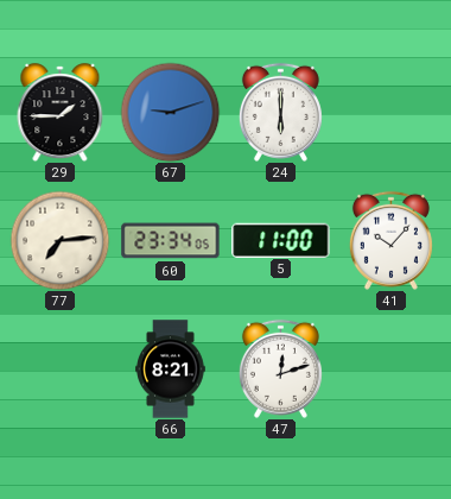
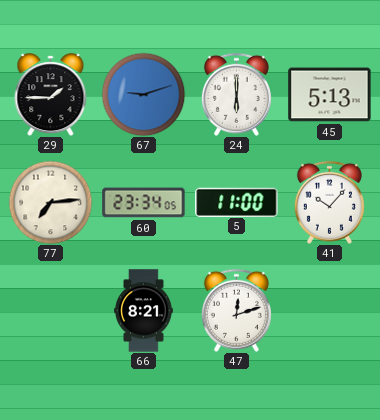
45: none -> 5:13 (330, 95)
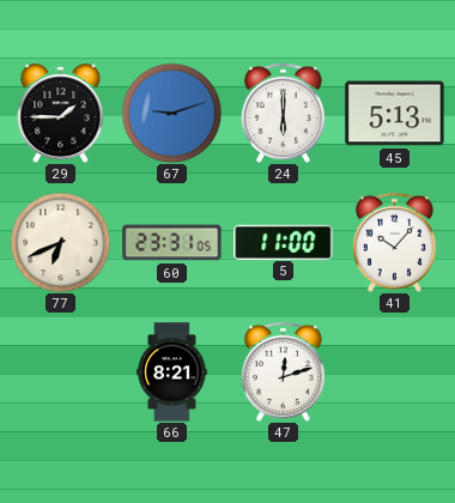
77: 7:14 -> 6:41 (60, 242)
60: 23:34 -> 23:31 (172, 243)
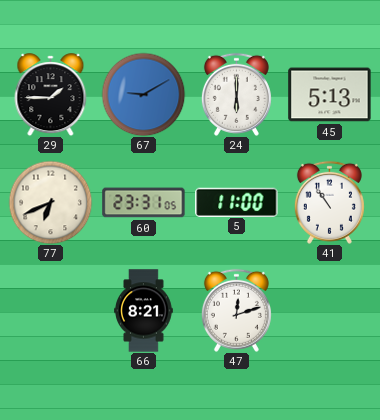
67: 9:12 -> 9:10 (143, 94)
41: 10:07 -> 10:54 (329, 202)
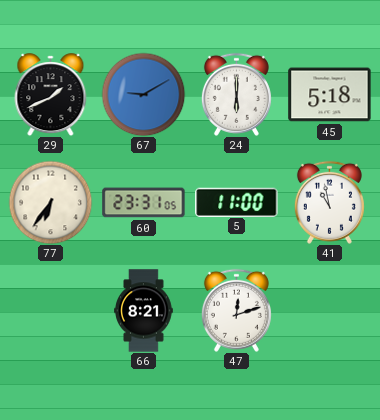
29: 1:45 -> 1:41 (51, 95)
45: 5:13 -> 5:18 (330, 95)
77: 6:41 -> 6:36 (50, 202)
41: 10:54 -> 10:58 (329, 202)
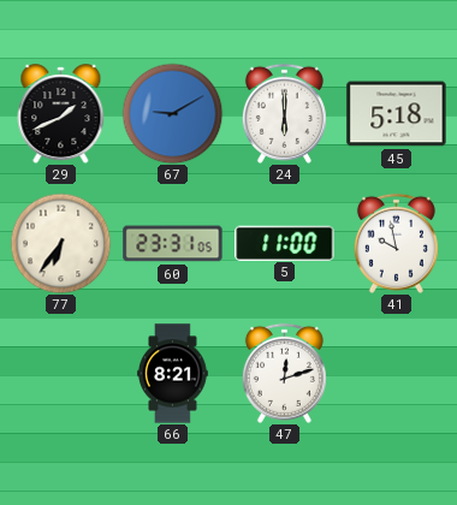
41: 10:58 -> 9:58 (396, 243)
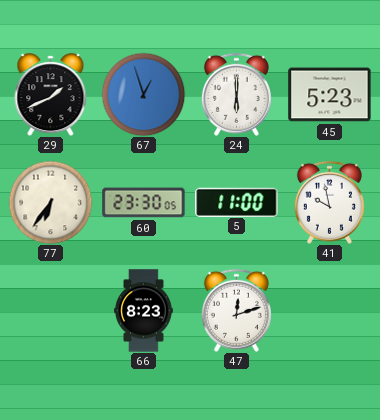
67: 9:10 -> 12:57 (143, 94)
45: 5:18 -> 5:23 (330, 95)
60: 23:31 -> 23:30 (144, 203)
66: 8:21 -> 8:23 (144, 311)
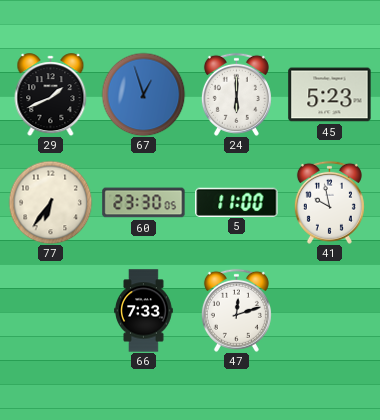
66: 8:23 -> 7:33 (144, 311)
